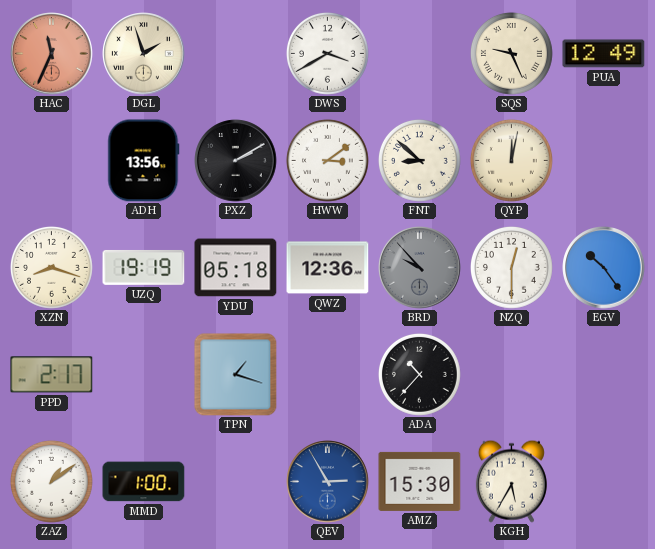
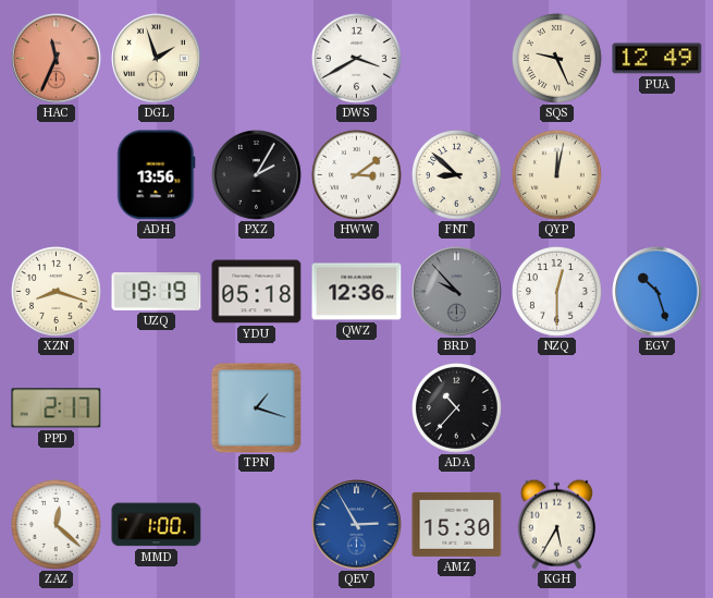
PXZ: 2:10 -> 2:05 (257, 175)
EGV: 10:24 -> 10:27 (657, 292)
ZAZ: 1:09 -> 12:22 (56, 524)
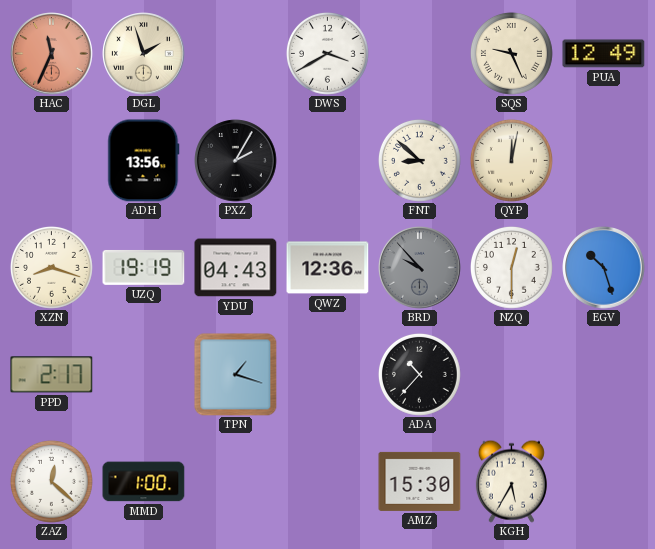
HWW: 3:09 -> none (356, 174)
YDU: 05:18 -> 04:43 (236, 268)
QEV: 2:55 -> none (357, 525)
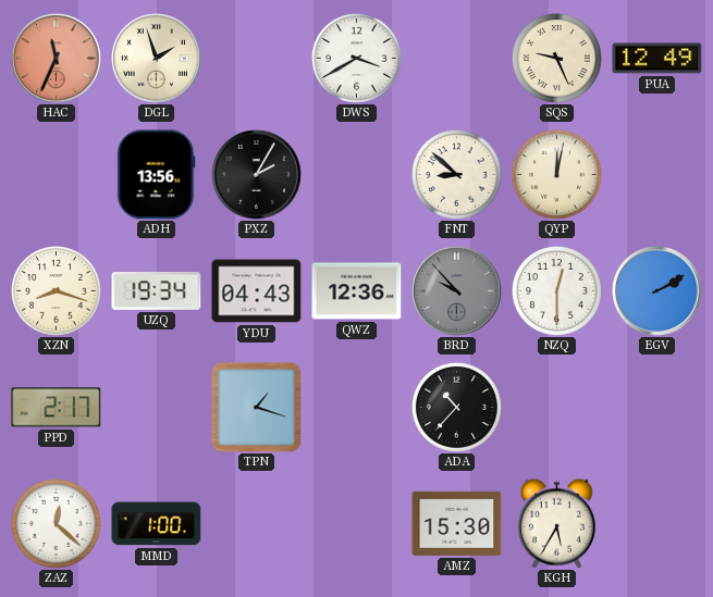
UZQ: 19:19 -> 19:34 (157, 290)
EGV: 10:27 -> 2:10 (657, 291)
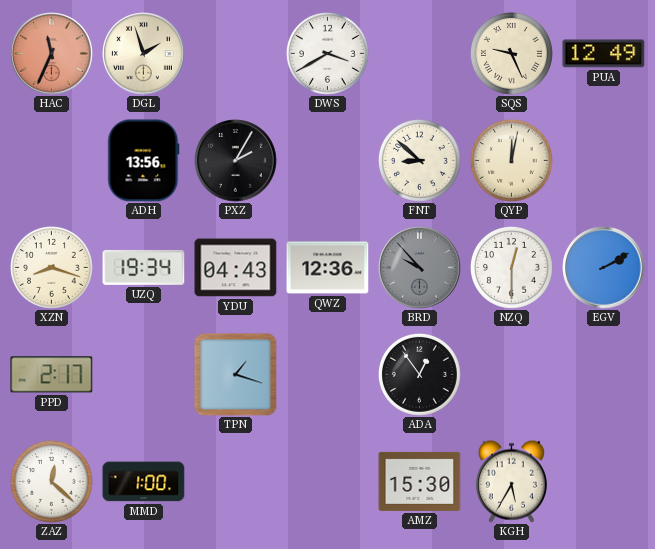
ADA: 10:37 -> 12:54 (419, 374)
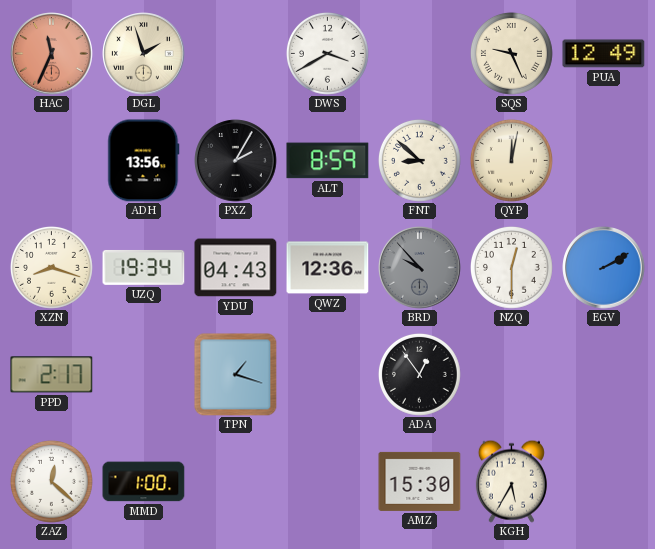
ALT: none -> 8:59 (328, 161)
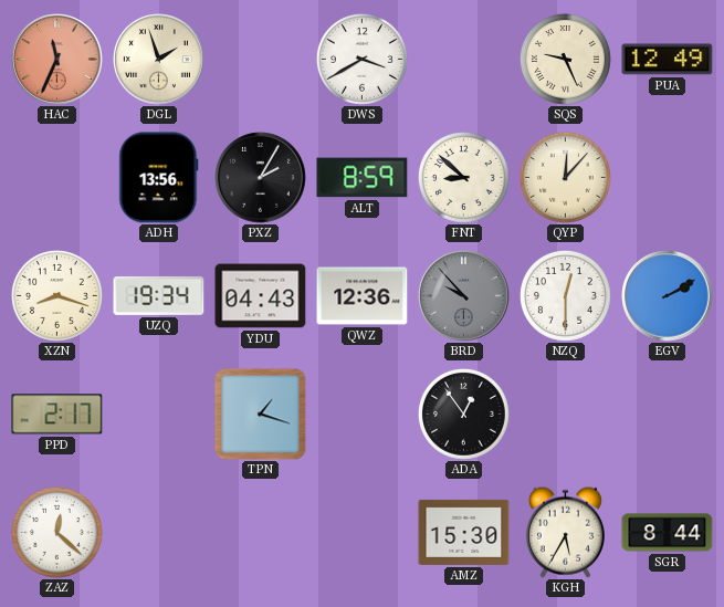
QYP: 12:02 -> 12:07 (565, 177)
MMD: 1:00 -> none (144, 482)
SGR: none -> 8:44 (668, 533)
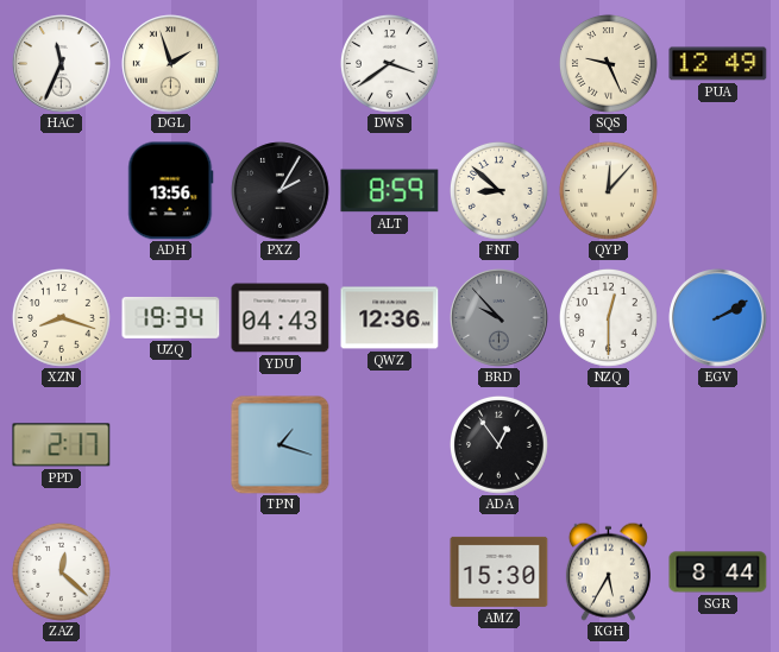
HAC dial: salmon -> white (62, 64)
DWS: 3:40 -> 3:39 (389, 63)
